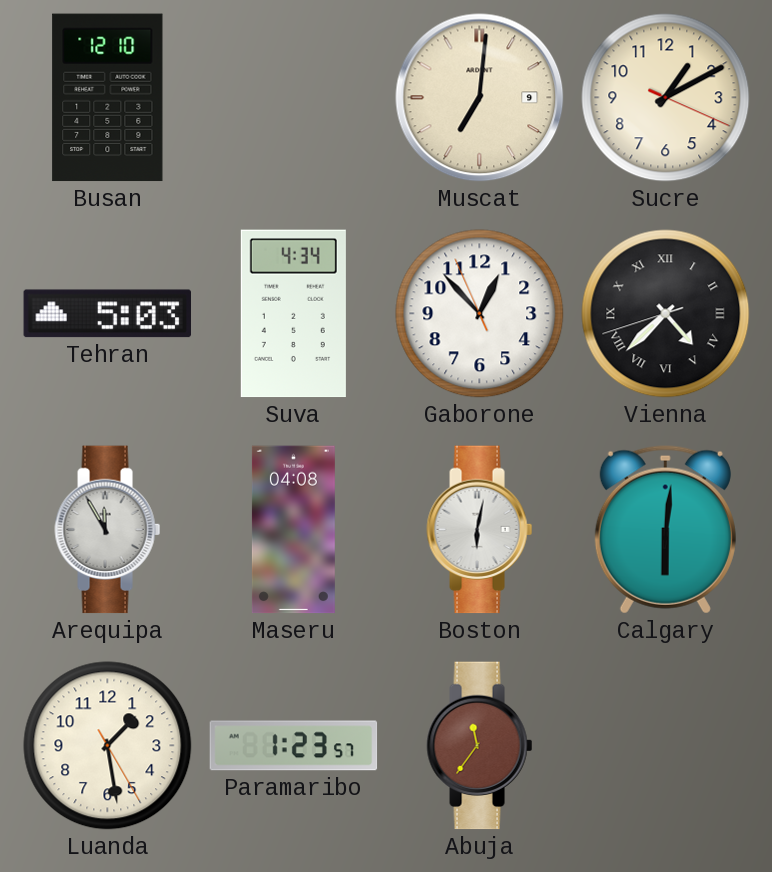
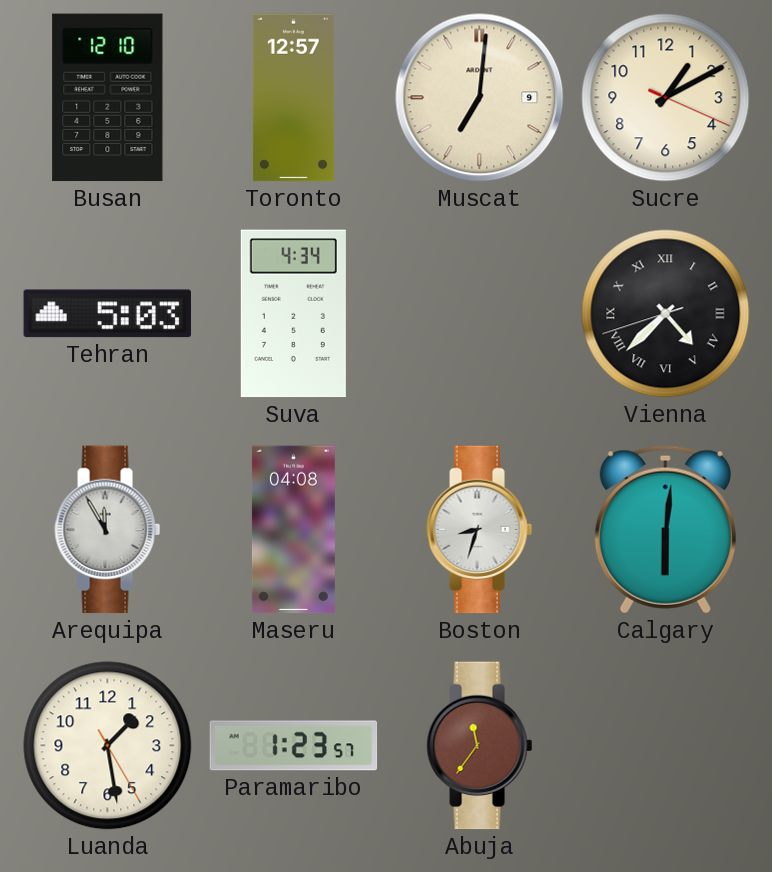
Toronto: none -> 12:57 (293, 98)
Gaborone: 12:52 -> none (480, 314)
Boston: 6:02 -> 8:33 (480, 530)
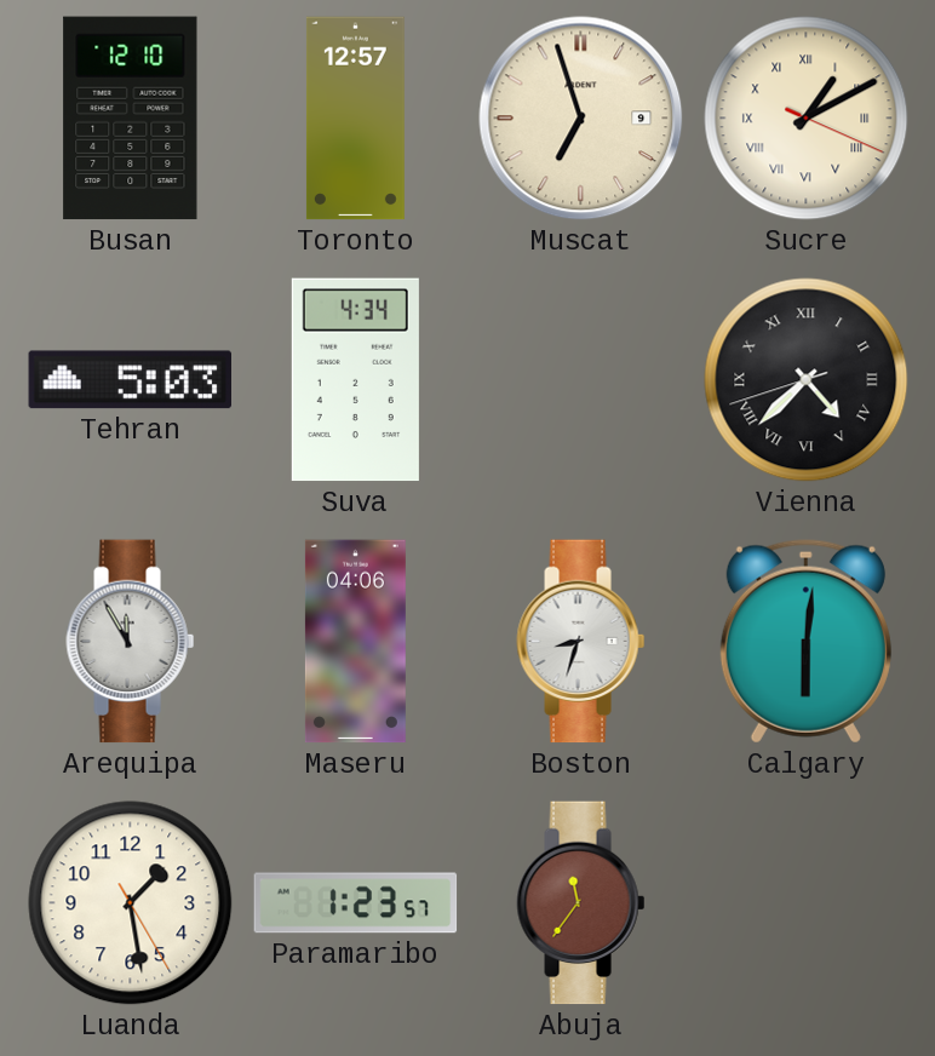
Muscat: 7:01 -> 6:57 (581, 119)
Sucre numerals: Arabic -> Roman (807, 119)
Maseru: 04:08 -> 04:06 (355, 642)
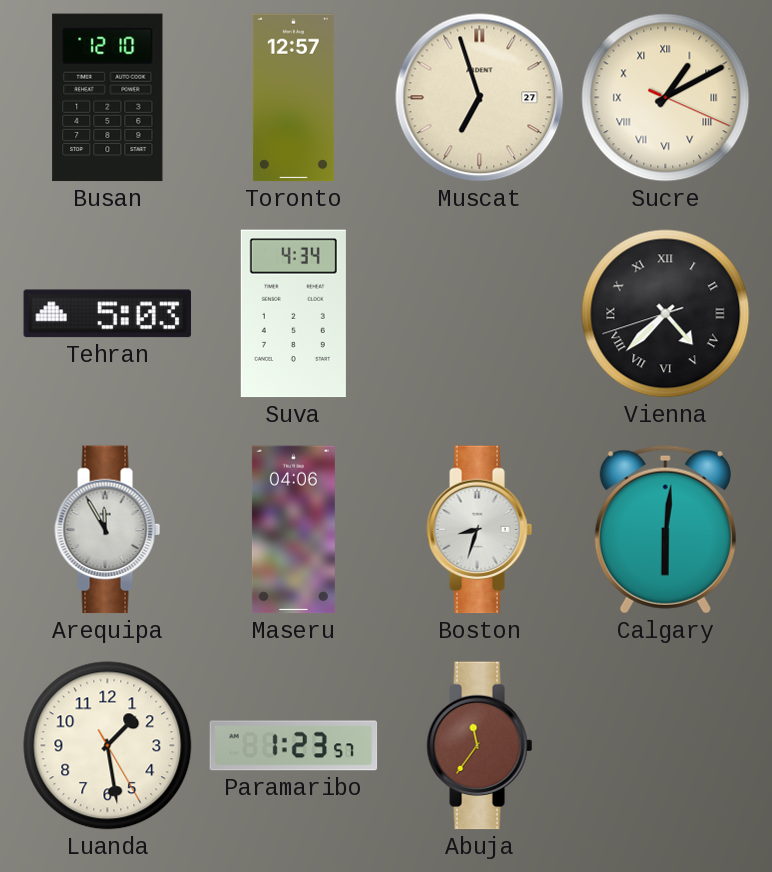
Muscat date: 9 -> 27 (480, 98)
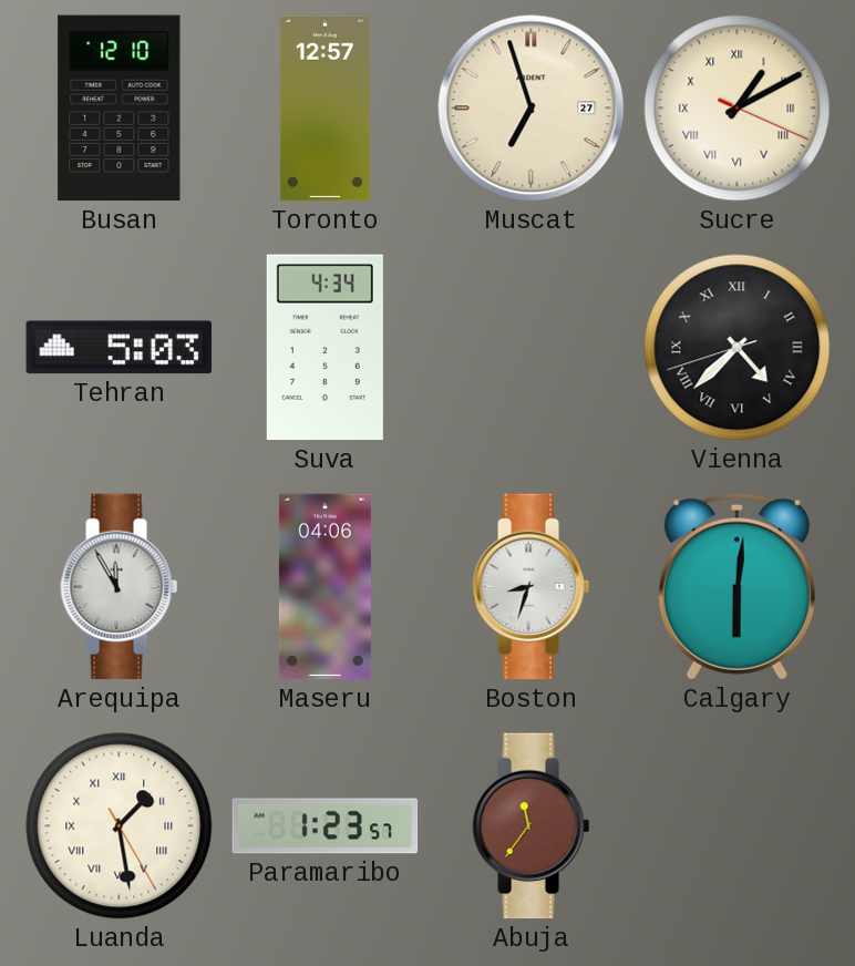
Luanda numerals: Arabic -> Roman (120, 826)
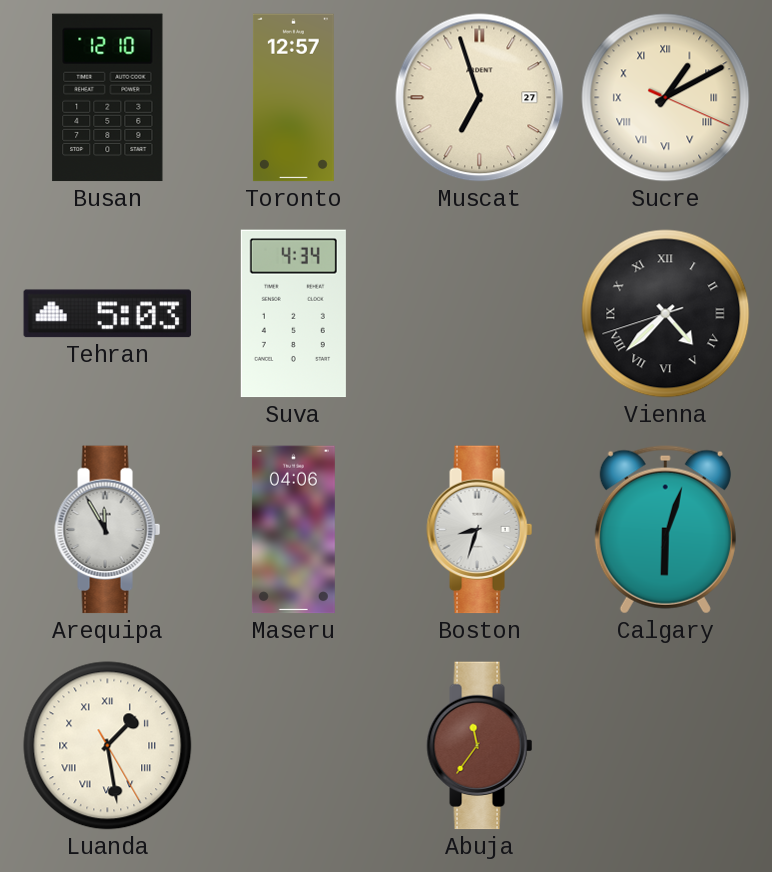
Calgary: 6:01 -> 6:03 (665, 530)
Paramaribo: 1:23 -> none (326, 826)
